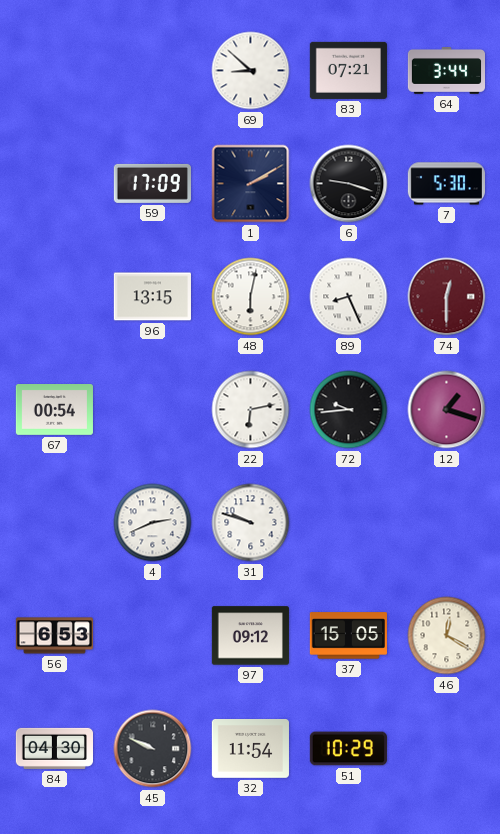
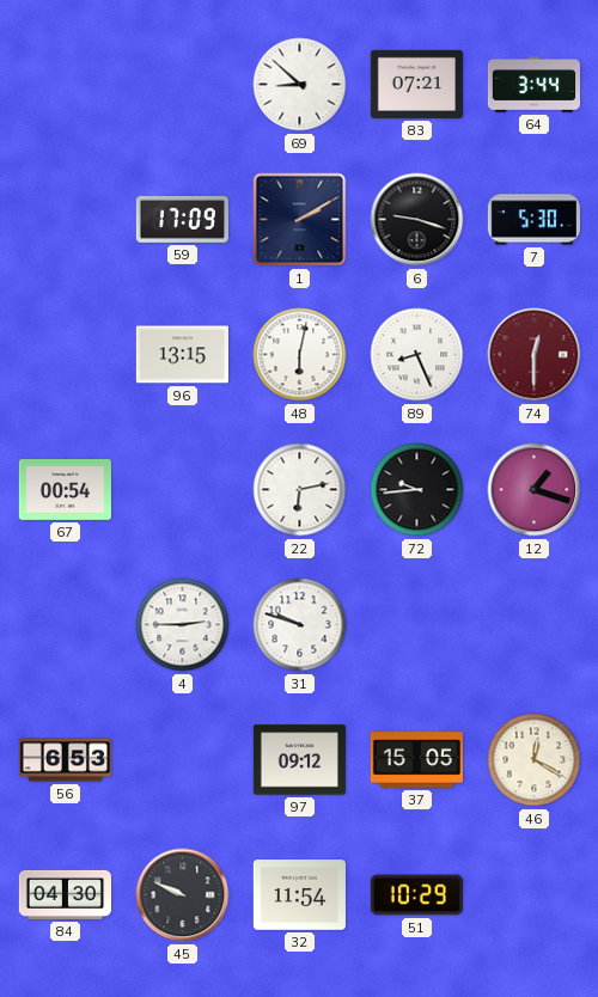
4: 2:41 -> 2:45 (183, 625)
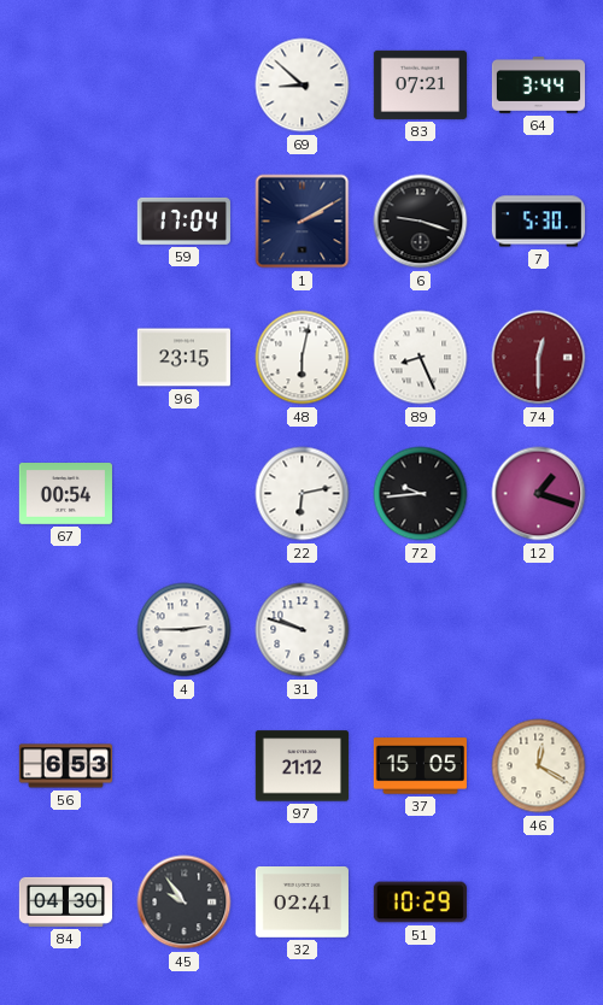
59: 17:09 -> 17:04 (183, 221)
96: 13:15 -> 23:15 (183, 358)
97: 09:12 -> 21:12 (301, 766)
45: 9:49 -> 9:54 (185, 903)
32: 11:54 -> 02:41 (301, 903)
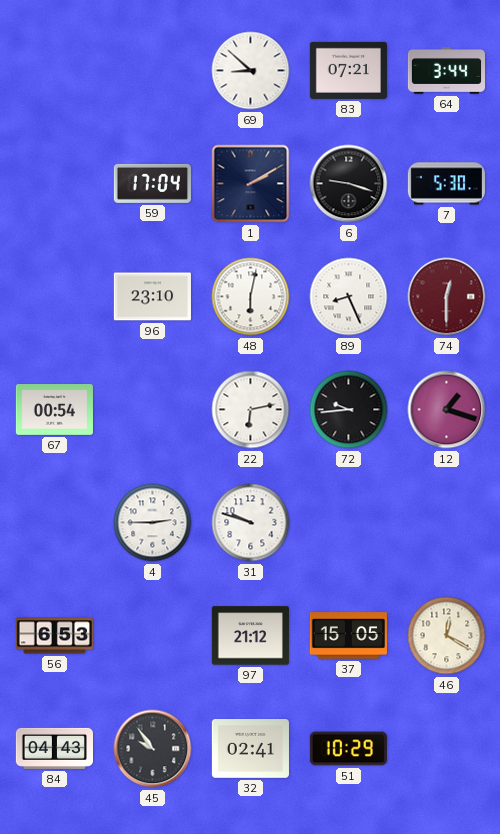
96: 23:15 -> 23:10 (152, 297)
84: 04:30 -> 04:43 (54, 748)
